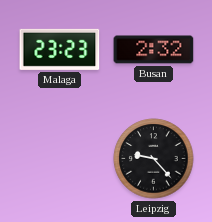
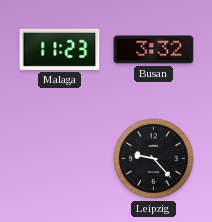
Malaga: 23:23 -> 11:23 (60, 49)
Busan: 2:32 -> 3:32 (154, 50)
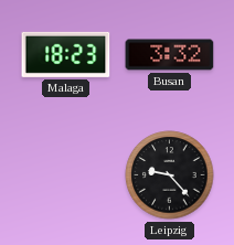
Malaga: 11:23 -> 18:23 (66, 54)
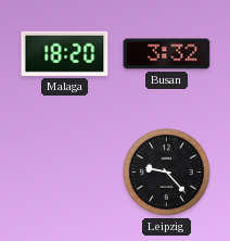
Malaga: 18:23 -> 18:20 (65, 53)
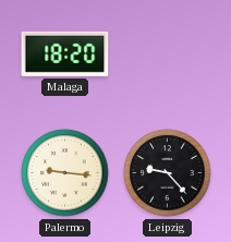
Busan: 3:32 -> none (167, 54)
Palermo: none -> 9:16 (65, 173)
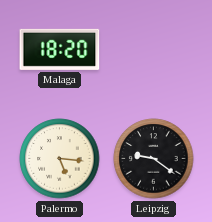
Palermo: 9:16 -> 5:16 (60, 159)
Leipzig: 9:23 -> 9:21 (154, 159)
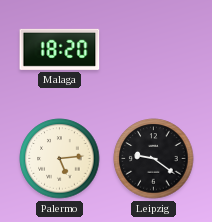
Palermo: 5:16 -> 5:14 (60, 159)
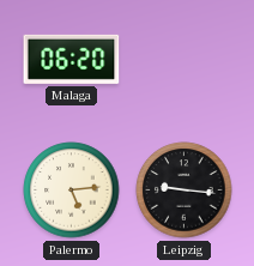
Malaga: 18:20 -> 06:20 (72, 59)
Leipzig: 9:21 -> 9:16 (185, 191)
